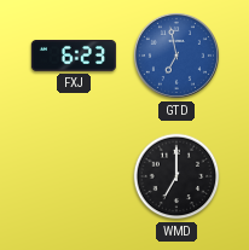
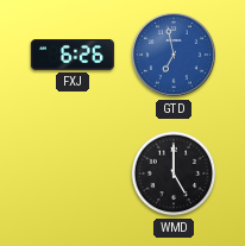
FXJ: 6:23 -> 6:26 (73, 56)
WMD: 7:00 -> 5:00 (174, 174)
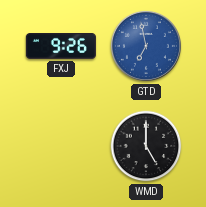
FXJ: 6:26 -> 9:26 (61, 47)
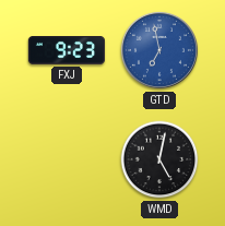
FXJ: 9:26 -> 9:23 (67, 51)
WMD: 5:00 -> 5:02 (159, 159)
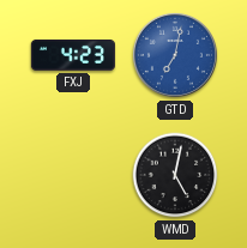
FXJ: 9:23 -> 4:23 (73, 56)
GTD: 6:58 -> 7:02 (175, 55)
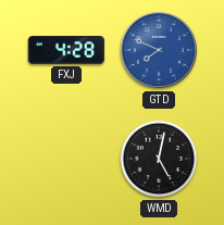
FXJ: 4:23 -> 4:28 (66, 51)
GTD: 7:02 -> 7:49 (159, 50)
